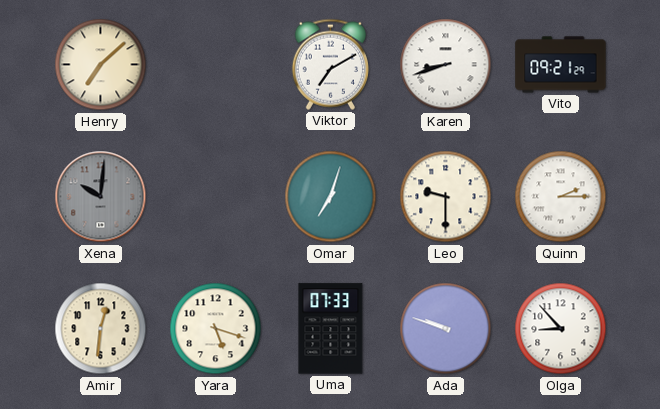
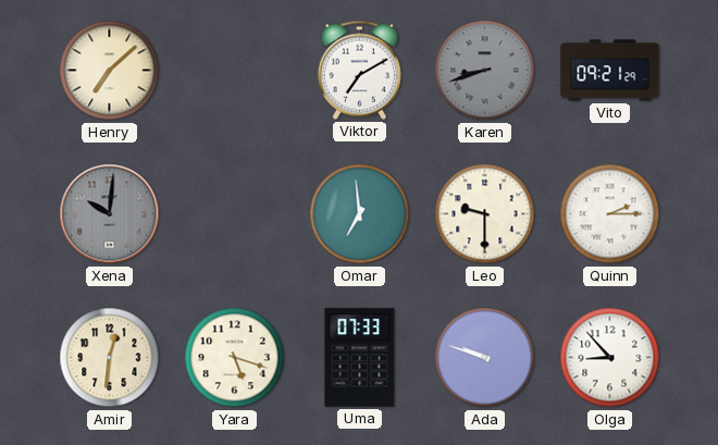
Karen dial: white -> grey (485, 71)
Omar: 7:03 -> 6:59 (360, 214)
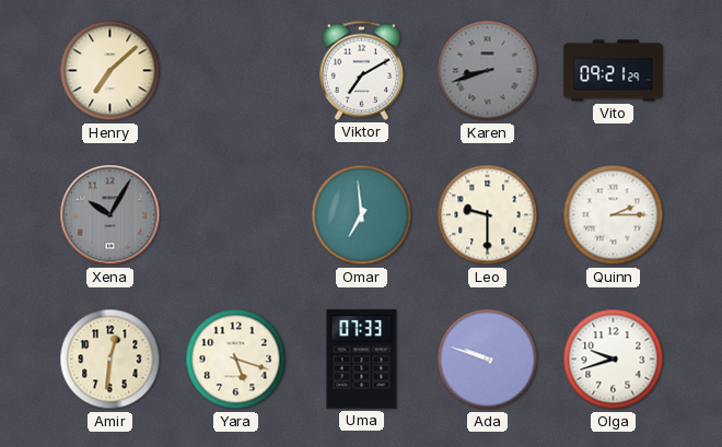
Xena: 10:01 -> 10:05 (110, 215)
Olga: 8:53 -> 9:42 (614, 360)
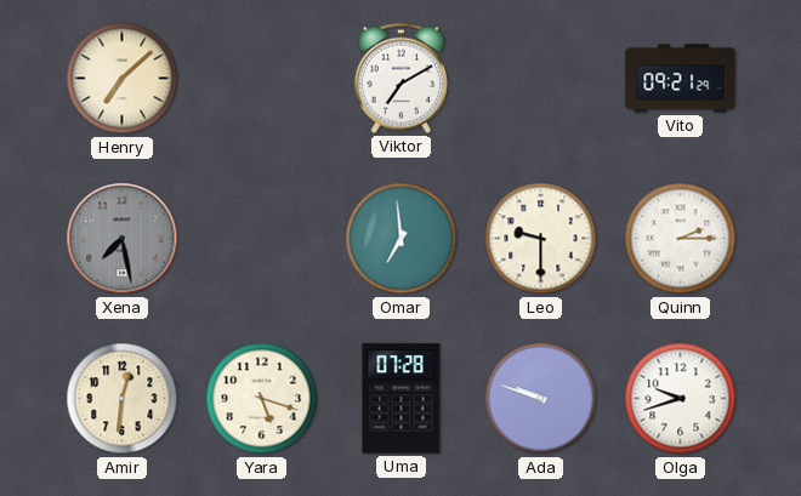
Karen: 8:42 -> none (488, 71)
Xena: 10:05 -> 7:28 (123, 239)
Uma: 07:33 -> 07:28 (402, 399)
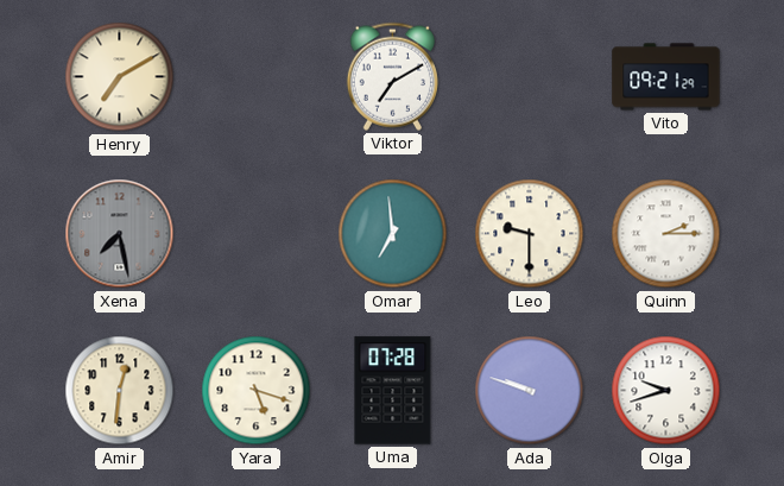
Henry: 7:08 -> 7:10 (120, 77)
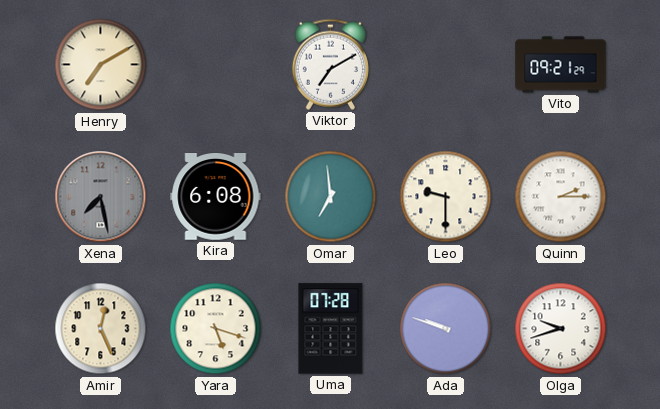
Kira: none -> 6:08 (216, 197)
Amir: 12:31 -> 12:26 (101, 329)
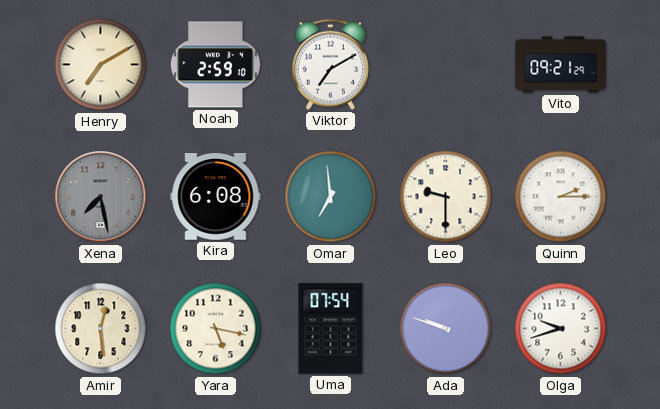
Noah: none -> 2:59 (215, 65)
Amir: 12:26 -> 12:29 (101, 329)
Yara: 5:18 -> 5:17 (216, 329)
Uma: 07:28 -> 07:54 (331, 329)
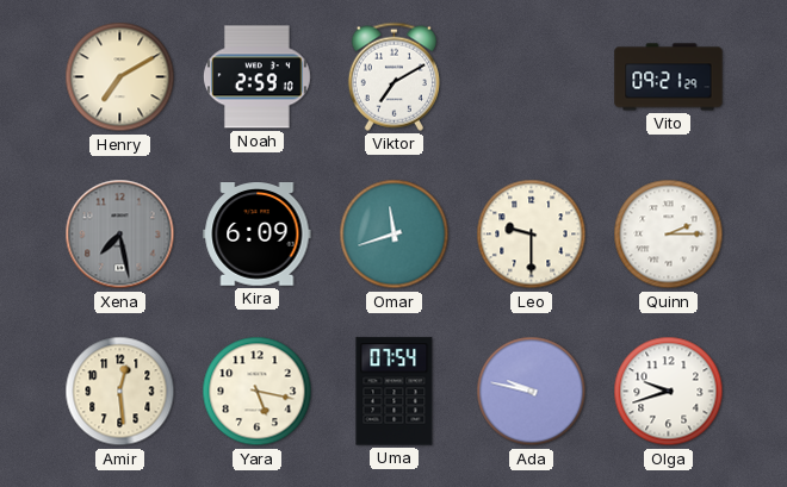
Kira: 6:08 -> 6:09 (258, 235)
Omar: 6:59 -> 11:42 (395, 235)
Ada: 9:48 -> 9:47 (532, 392)
